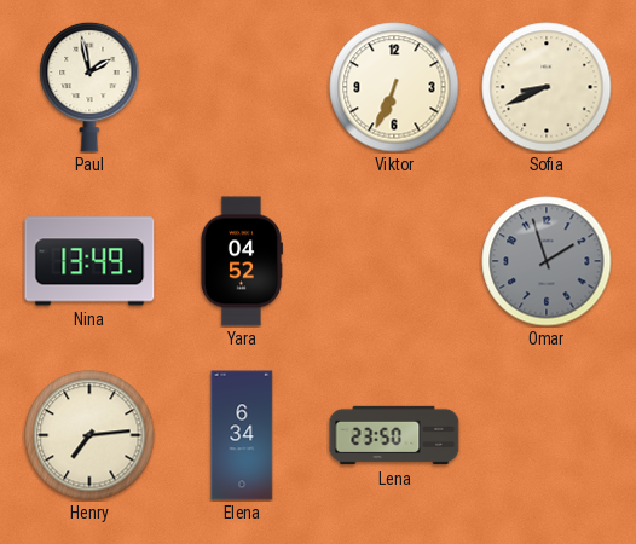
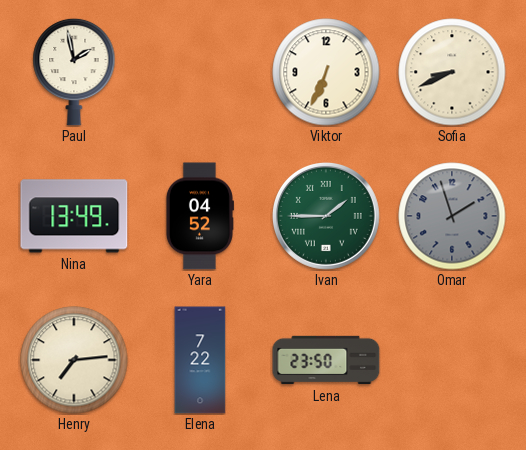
Ivan: none -> 1:45 (326, 216)
Elena: 6:34 -> 7:22 (200, 360)
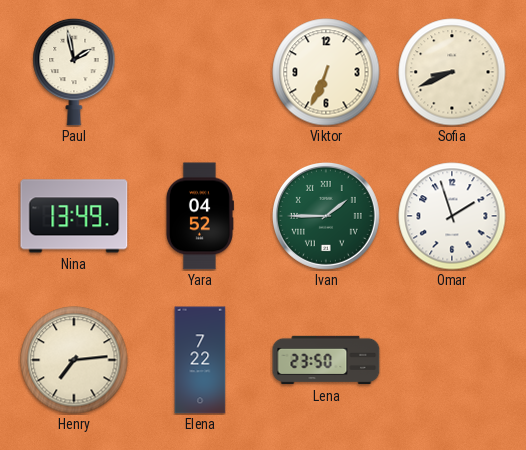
Omar dial: grey -> white (452, 216)
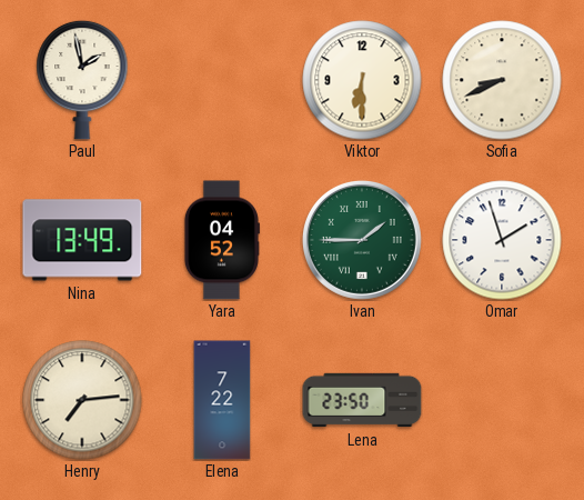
Viktor: 6:34 -> 6:30 (362, 80)
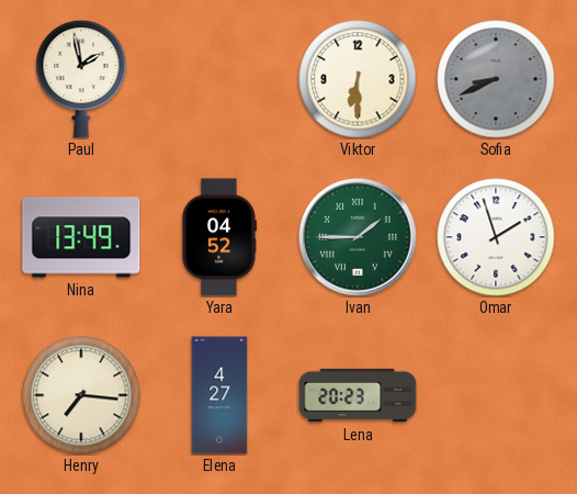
Sofia dial: cream -> grey (496, 79)
Henry: 7:14 -> 7:16 (81, 395)
Elena: 7:22 -> 4:27 (219, 395)
Lena: 23:50 -> 20:23 (358, 395)
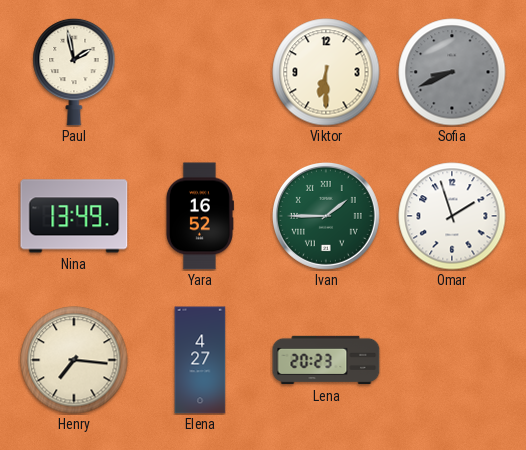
Yara: 04:52 -> 16:52 (199, 216)
